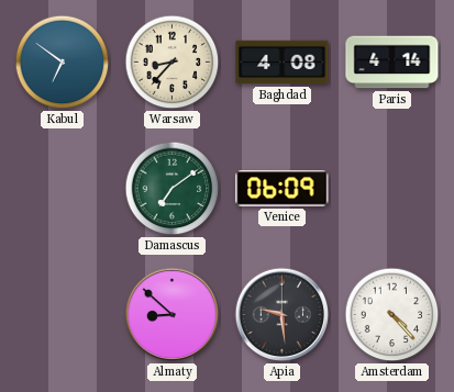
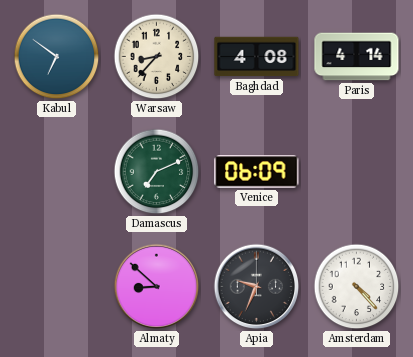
Damascus: 7:09 -> 7:11 (157, 172)
Apia: 9:29 -> 9:34 (257, 287)
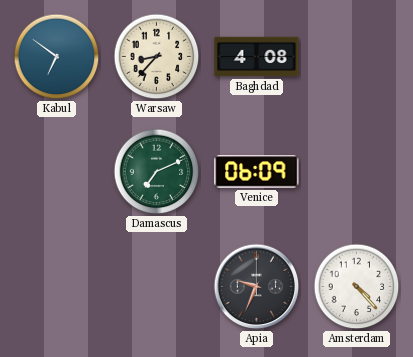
Paris: 4:14 -> none (357, 57)
Almaty: 8:52 -> none (157, 287)
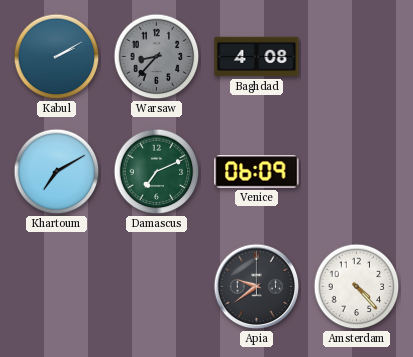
Kabul: 6:51 -> 2:10 (57, 57)
Warsaw dial: cream -> grey (157, 57)
Khartoum: none -> 7:10 (57, 172)
Apia: 9:34 -> 9:39 (257, 287)
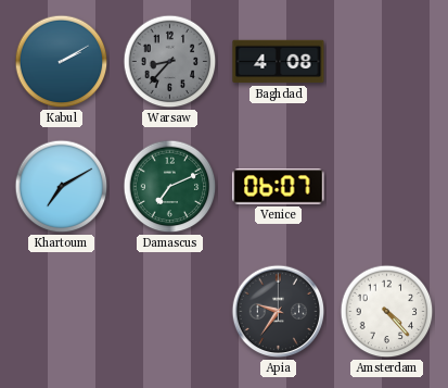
Venice: 06:09 -> 06:07 (279, 187)
Apia: 9:39 -> 9:36 (279, 312)
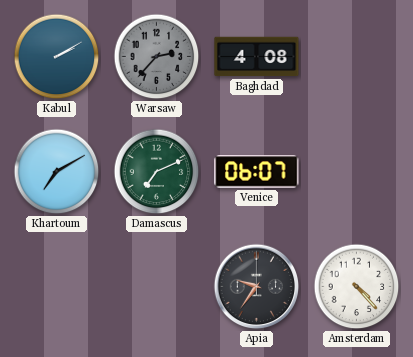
Warsaw: 8:37 -> 2:37 (157, 57)
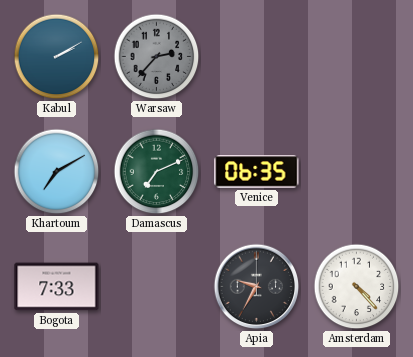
Baghdad: 4:08 -> none (257, 57)
Venice: 06:07 -> 06:35 (257, 172)
Bogota: none -> 7:33 (57, 287)
Apia: 9:36 -> 9:35 (257, 287)
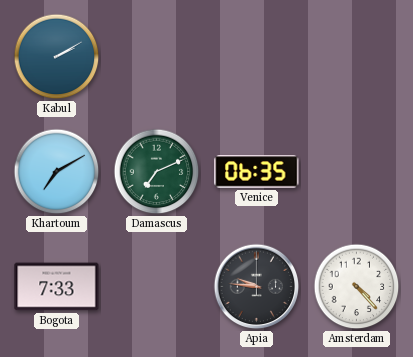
Warsaw: 2:37 -> none (157, 57)
Apia: 9:35 -> 9:46 (257, 287)
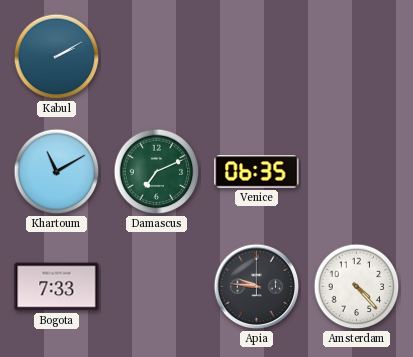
Khartoum: 7:10 -> 11:10 (57, 172)
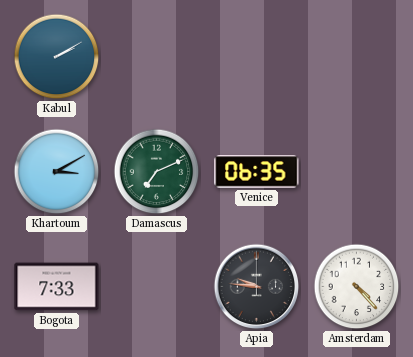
Khartoum: 11:10 -> 3:10 (57, 172)
